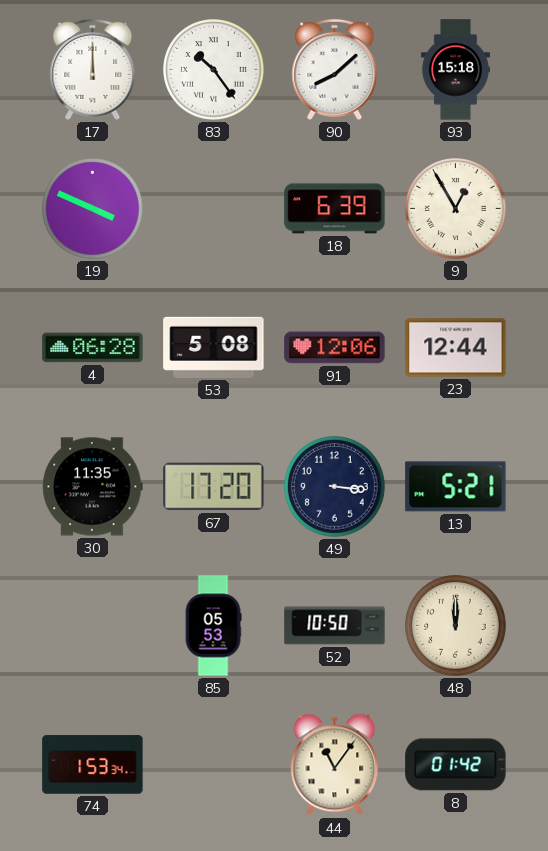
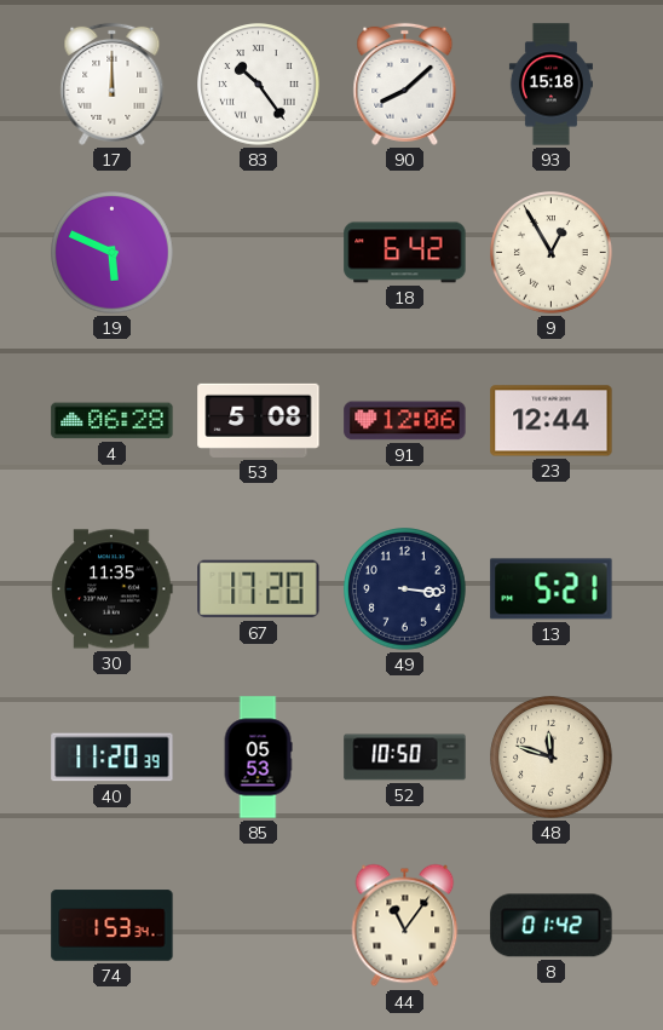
19: 3:49 -> 5:49 (113, 253)
18: 6:39 -> 6:42 (405, 253)
40: none -> 11:20 (113, 758)
48: 12:00 -> 11:48 (552, 758)
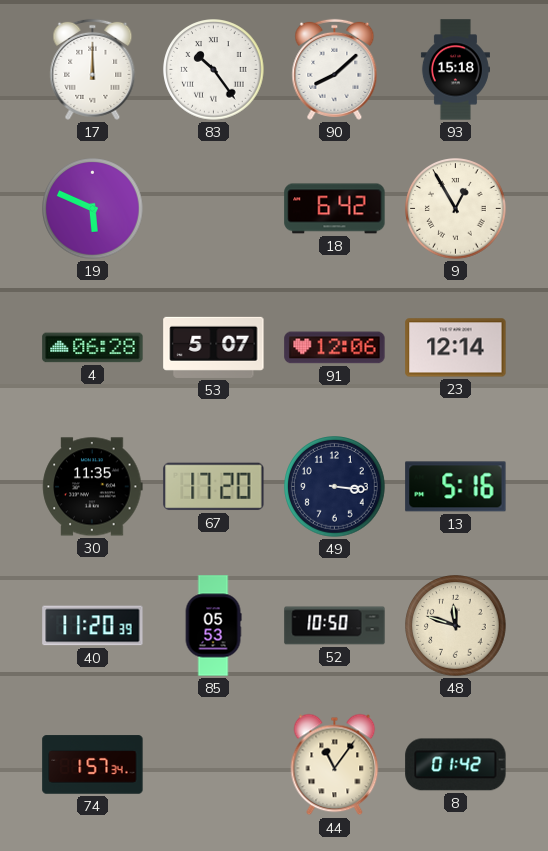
53: 5:08 -> 5:07 (214, 347)
23: 12:44 -> 12:14 (456, 348)
13: 5:21 -> 5:16 (456, 487)
74: 1:53 -> 1:57 (93, 765)
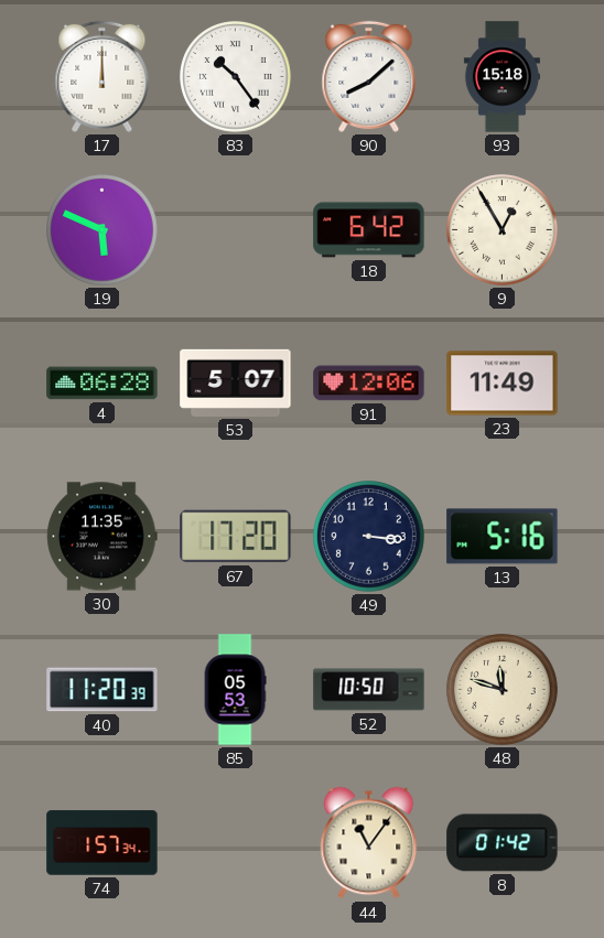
23: 12:14 -> 11:49 (503, 384)
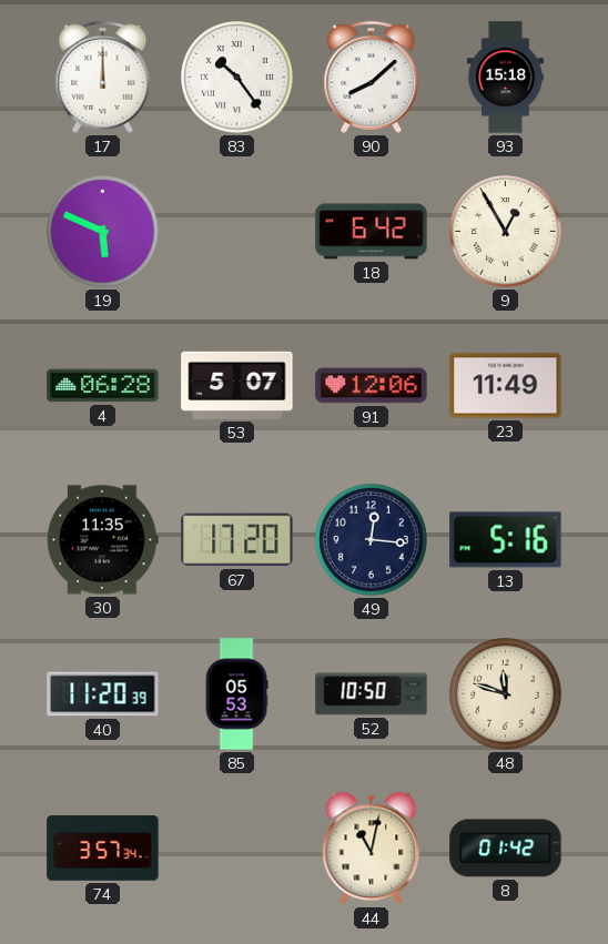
49: 3:16 -> 12:16 (372, 540)
74: 1:57 -> 3:57 (103, 849)
44: 11:06 -> 11:02 (372, 849)
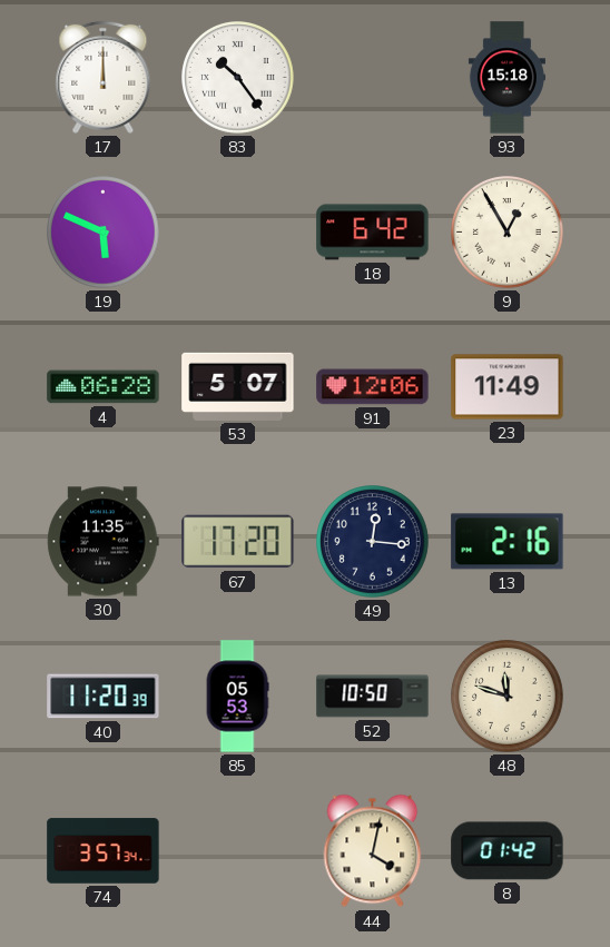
90: 8:08 -> none (372, 77)
13: 5:16 -> 2:16 (508, 542)
44: 11:02 -> 4:02 (373, 851)
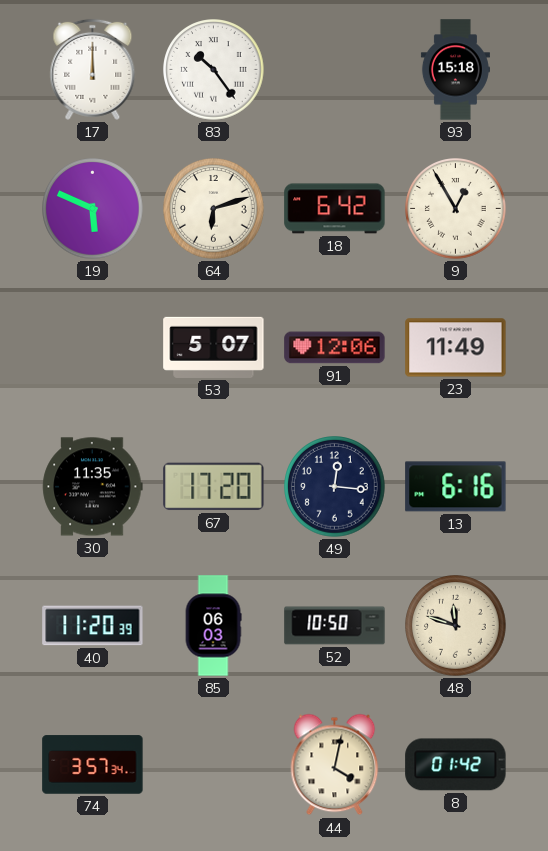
64: none -> 6:12 (214, 209)
4: 06:28 -> none (104, 387)
13: 2:16 -> 6:16 (456, 487)
85: 05:53 -> 06:03 (213, 626)
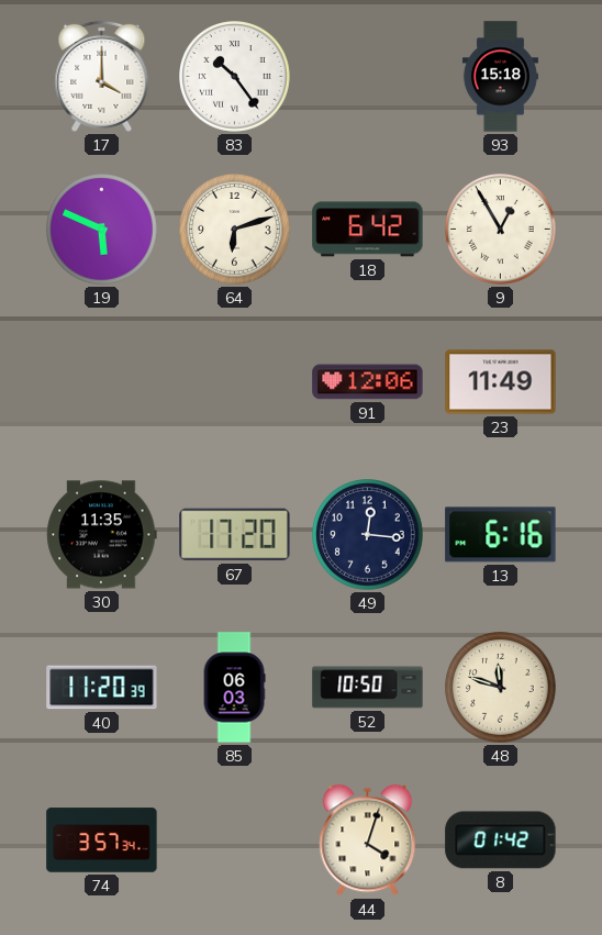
17: 12:00 -> 4:00 (102, 76)
53: 5:07 -> none (214, 347)
44: 4:02 -> 4:03 (368, 841)
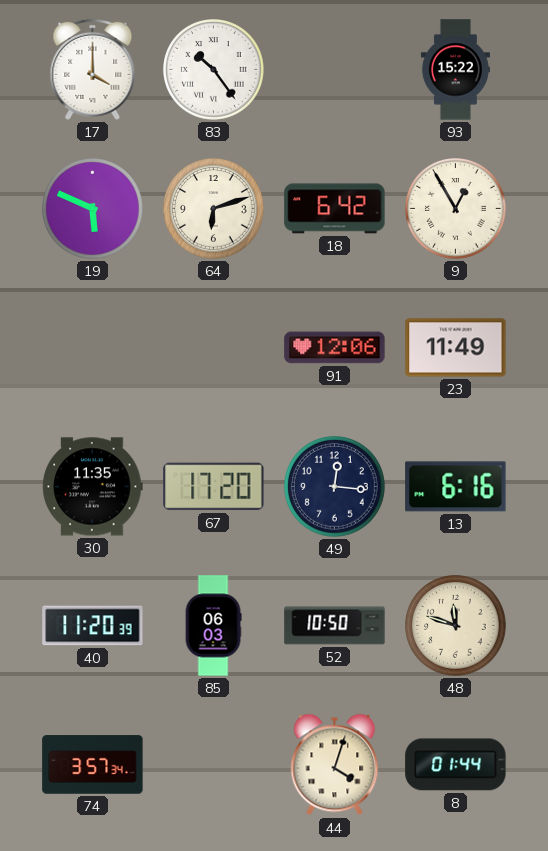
93: 15:18 -> 15:22 (455, 70)
8: 01:42 -> 01:44 (456, 765)
